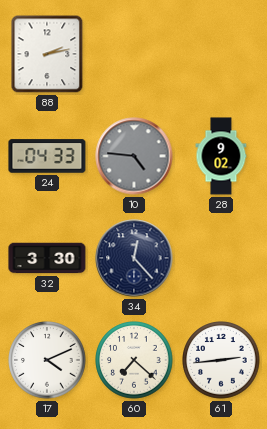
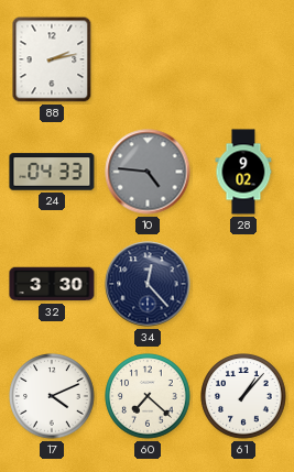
61: 2:44 -> 1:07 (243, 396)
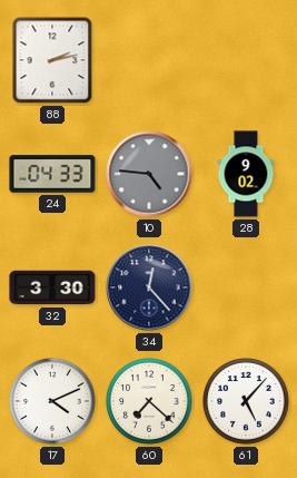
61: 1:07 -> 5:07 (246, 401)
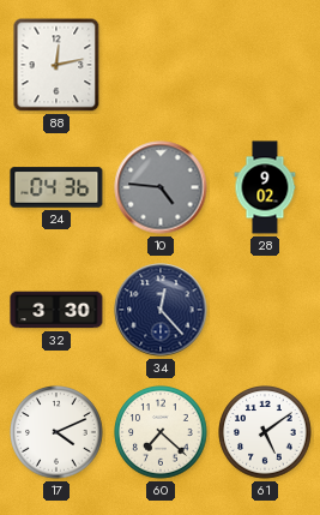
88: 2:13 -> 12:13 (56, 65)
24: 04:33 -> 04:36 (56, 187)
61: 5:07 -> 5:09 (265, 432)
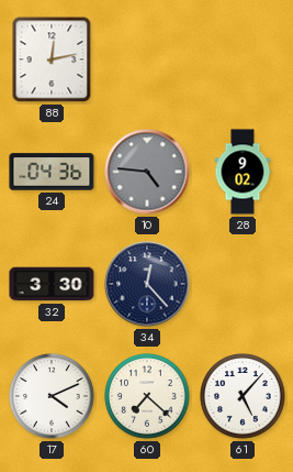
61: 5:09 -> 5:07 (243, 396)
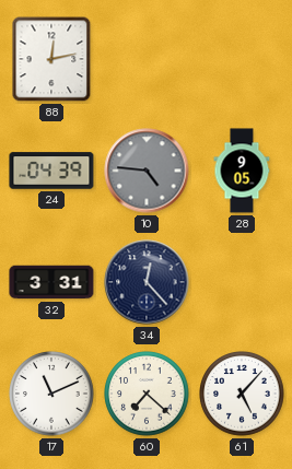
24: 04:36 -> 04:39 (51, 171)
28: 9:02 -> 9:05 (242, 171)
32: 3:30 -> 3:31 (51, 282)
17: 4:11 -> 11:11 (51, 394)
